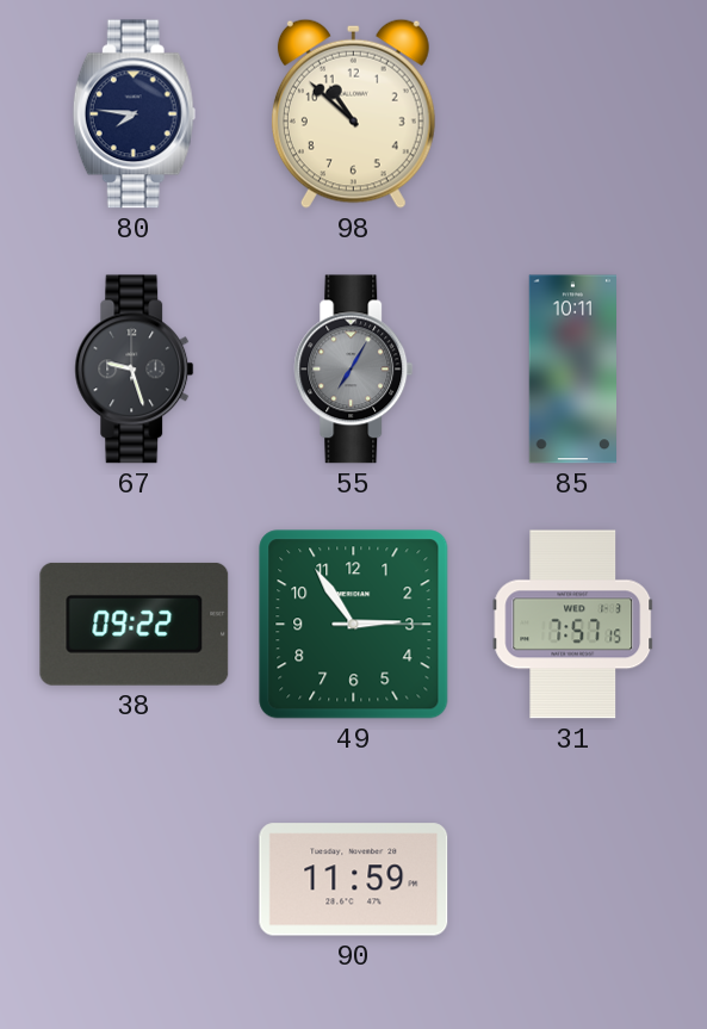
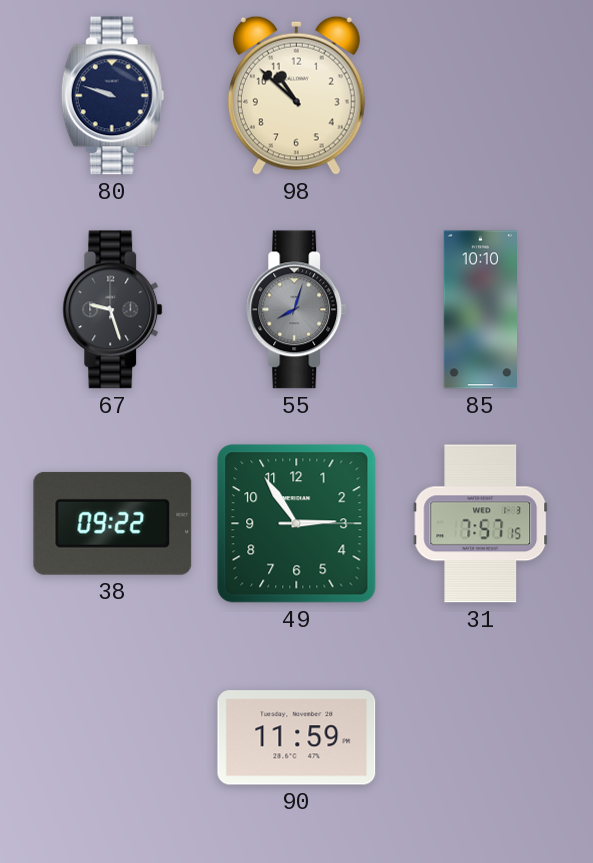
80: 7:46 -> 9:48 (112, 96)
55: 7:05 -> 8:03 (297, 310)
85: 10:11 -> 10:10 (481, 310)
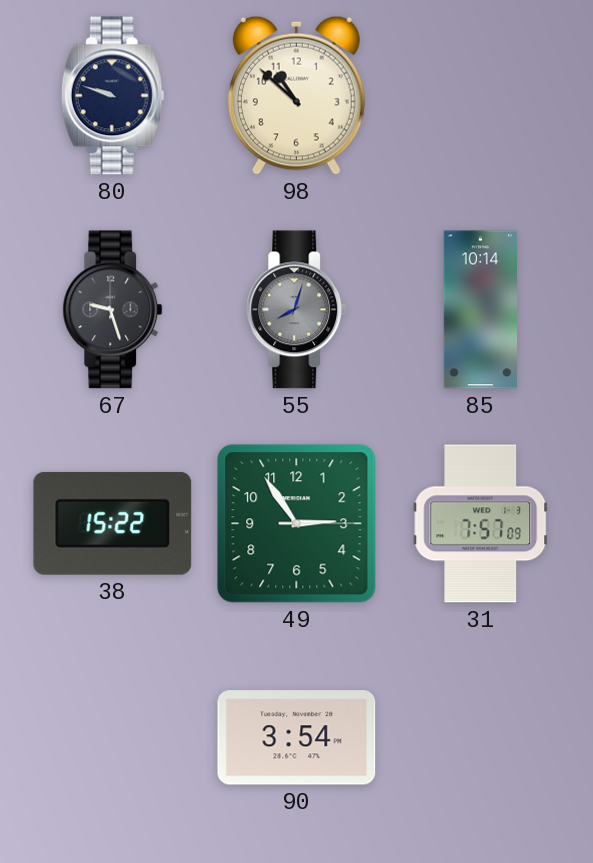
85: 10:10 -> 10:14 (481, 310)
38: 09:22 -> 15:22 (113, 523)
31: 7:57:15 -> 7:57:09 (481, 524)
90: 11:59 -> 3:54 (297, 738)
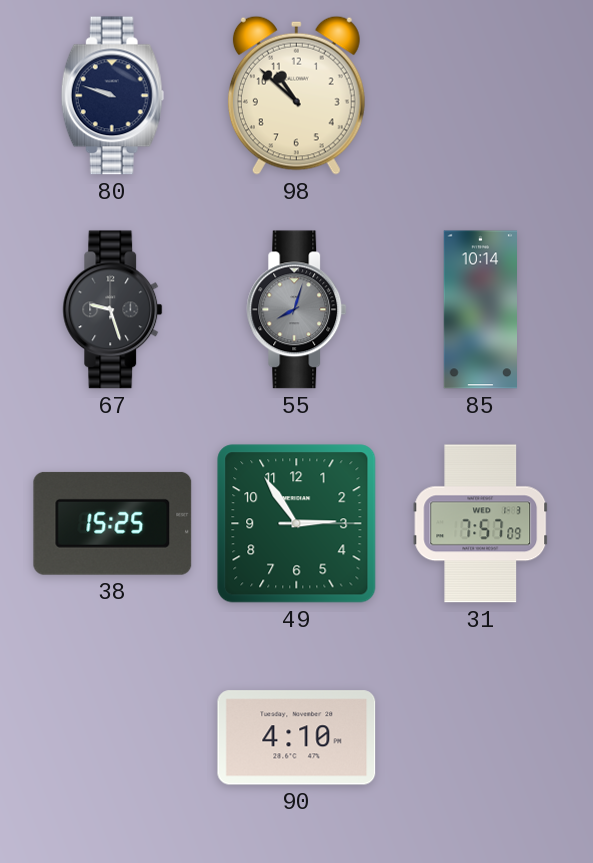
38: 15:22 -> 15:25 (113, 523)
90: 3:54 -> 4:10 (297, 738)
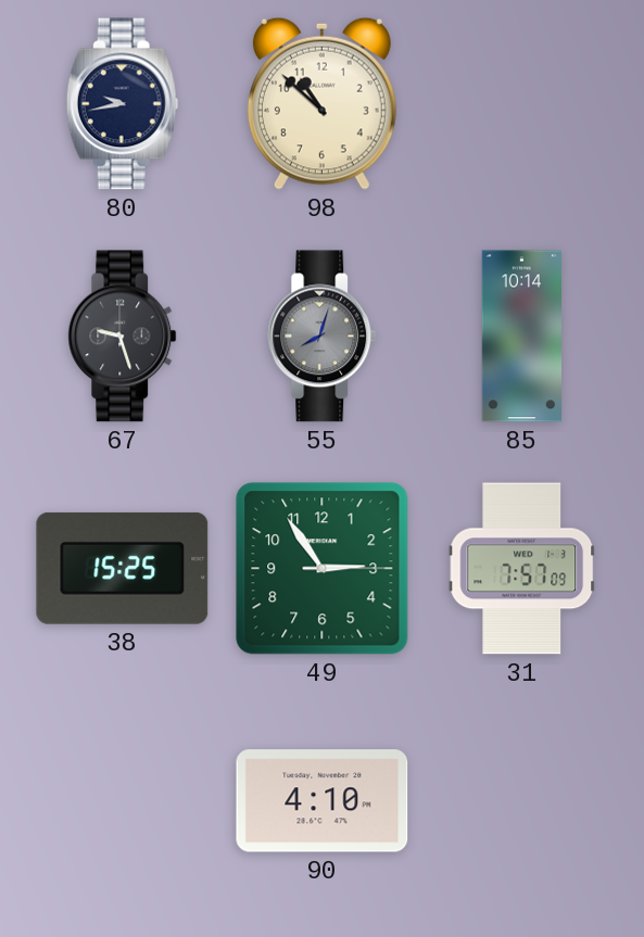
80: 9:48 -> 9:43 (122, 104)
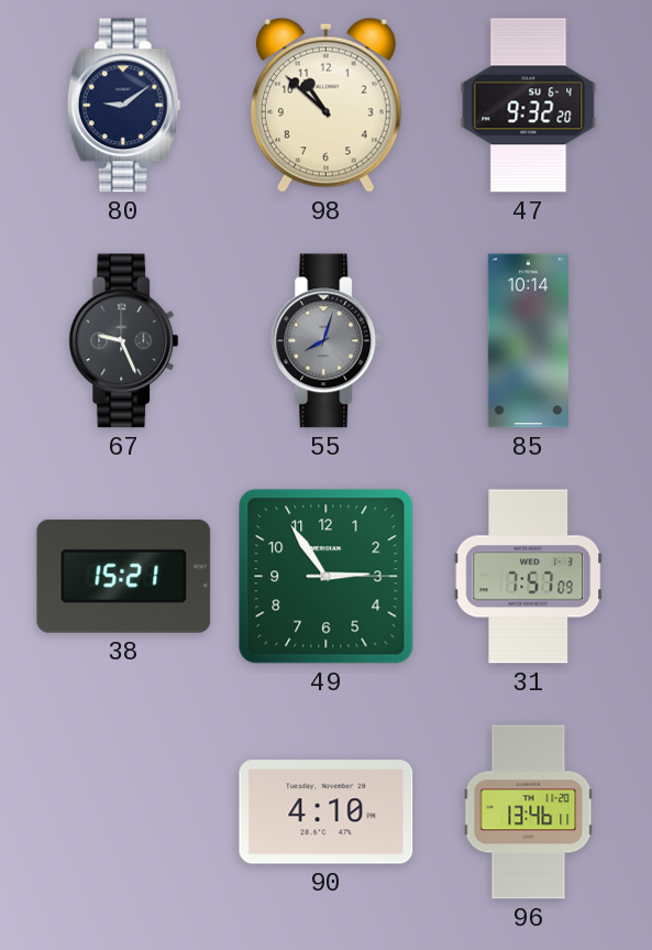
80: 9:43 -> 9:09 (123, 106)
47: none -> 9:32 (529, 106)
67: 9:27 -> 9:26 (124, 341)
38: 15:25 -> 15:21 (124, 576)
96: none -> 13:46 (529, 812)
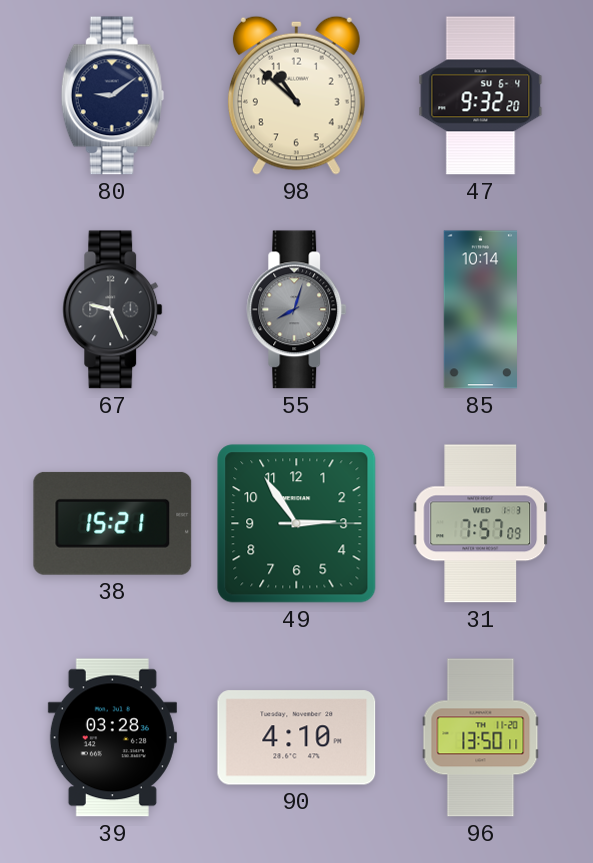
39: none -> 03:28 (112, 738)
96: 13:46 -> 13:50 (481, 738)
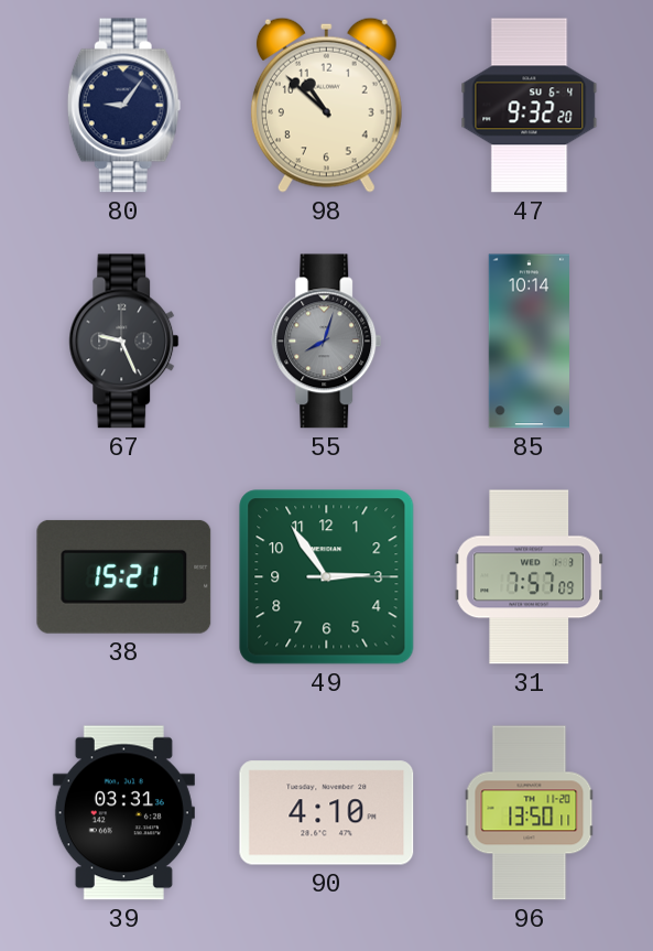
80: 9:09 -> 9:06 (123, 106)
39: 03:28 -> 03:31 (123, 813)
